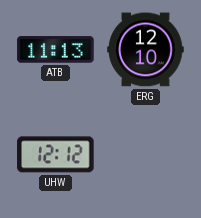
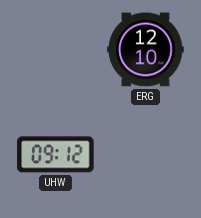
ATB: 11:13 -> none (56, 50)
UHW: 12:12 -> 09:12 (56, 155)
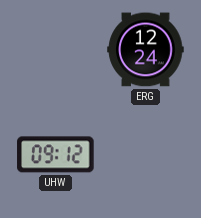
ERG: 12:10 -> 12:24 (146, 50)
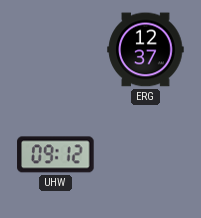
ERG: 12:24 -> 12:37 (146, 50)
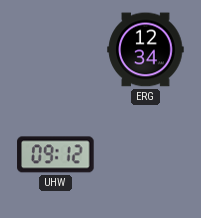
ERG: 12:37 -> 12:34 (146, 50)
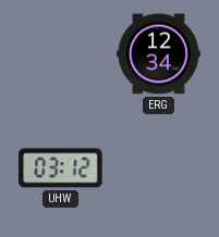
UHW: 09:12 -> 03:12 (61, 169)
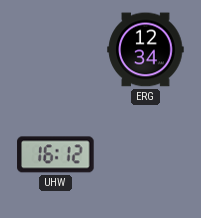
UHW: 03:12 -> 16:12 (56, 155)
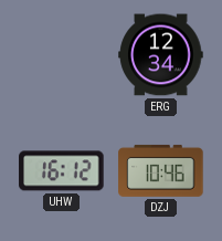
DZJ: none -> 10:46 (161, 170)
